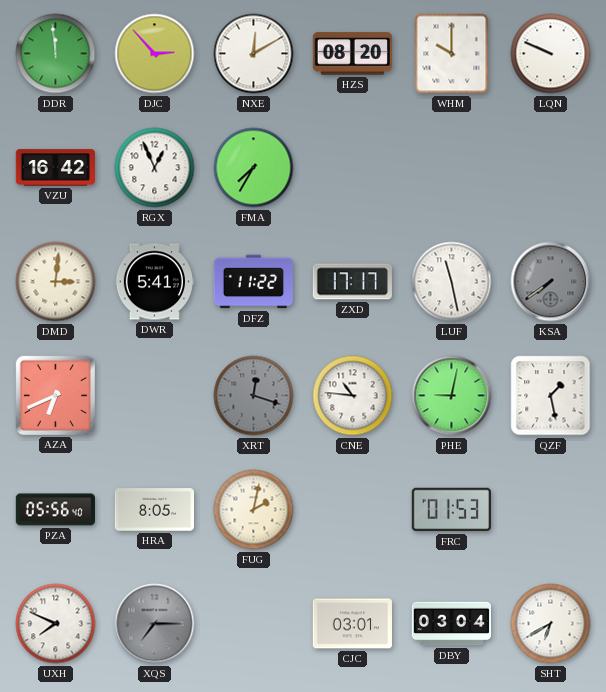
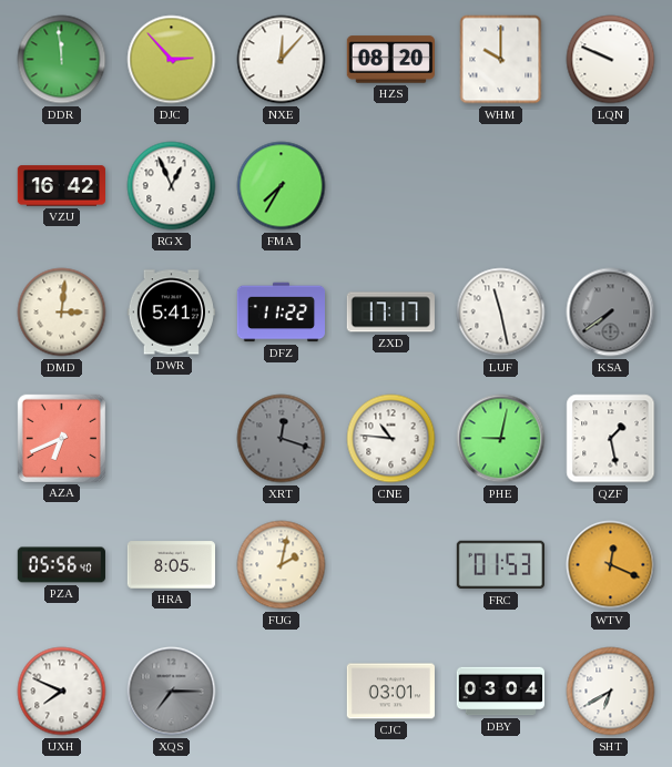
NXE: 12:10 -> 12:07 (282, 60)
WTV: none -> 12:19 (611, 565)
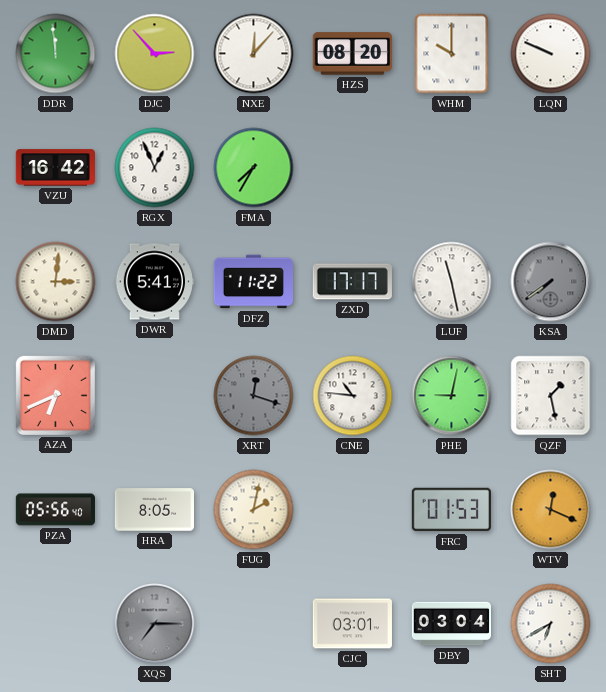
UXH: 7:49 -> none (62, 692)
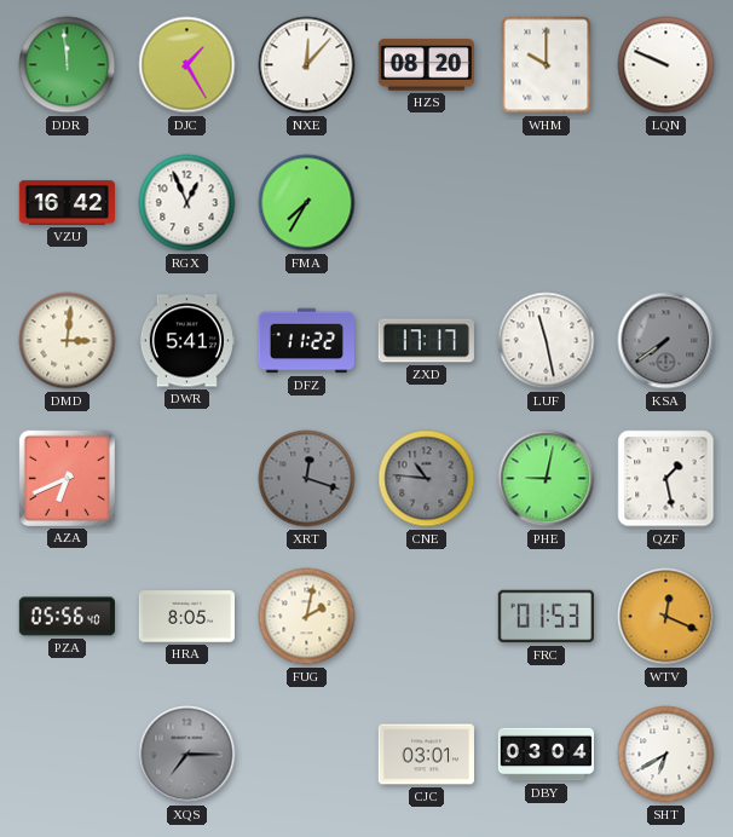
DJC: 2:53 -> 1:25 (187, 65)
CNE dial: white -> grey (427, 479)
